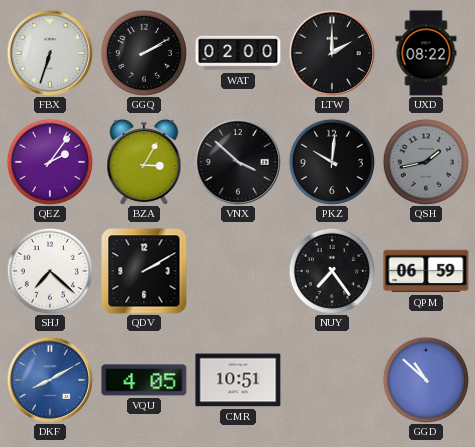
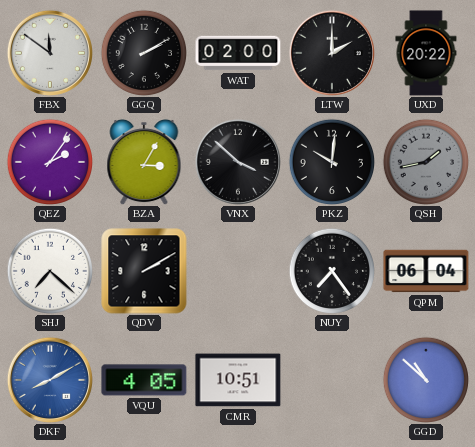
FBX: 6:33 -> 11:51 (50, 53)
UXD: 08:22 -> 20:22 (426, 53)
QPM: 06:59 -> 06:04 (426, 271)
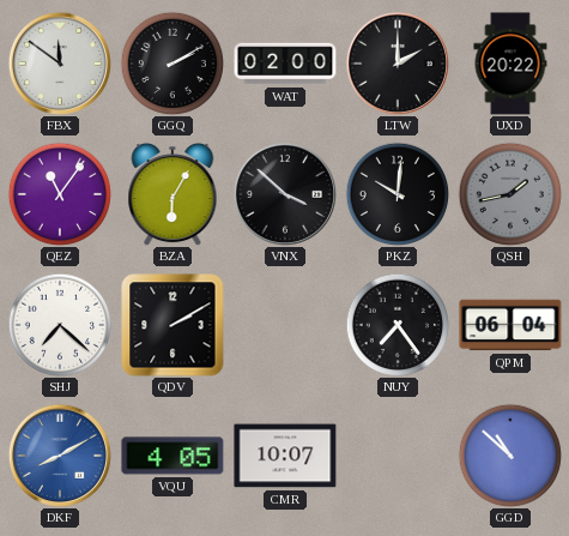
QEZ: 2:06 -> 11:06 (59, 193)
BZA: 3:05 -> 6:05 (172, 194)
CMR: 10:51 -> 10:07 (285, 456)
